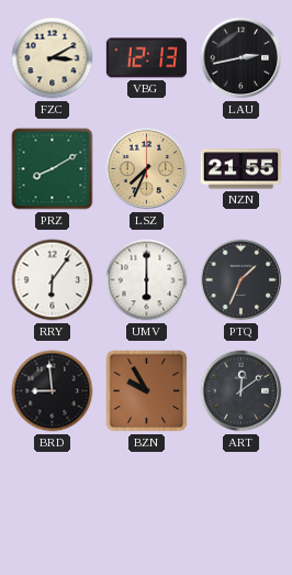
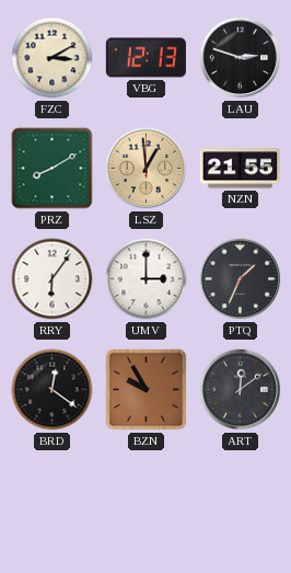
LAU: 2:43 -> 2:48 (241, 58)
LSZ: 7:34 -> 12:59 (147, 169)
UMV: 6:00 -> 3:00 (147, 279)
BRD: 8:59 -> 12:21 (53, 390)
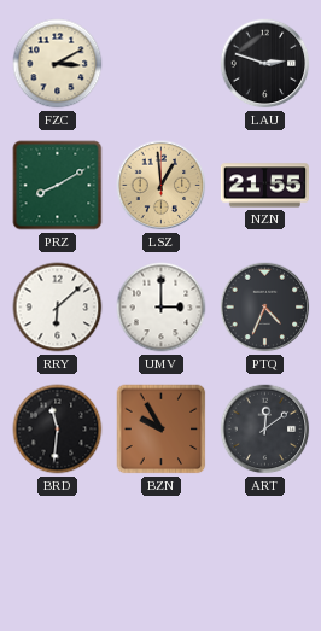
VBG: 12:13 -> none (145, 58)
RRY: 6:06 -> 6:08 (58, 308)
PTQ: 1:34 -> 4:34 (265, 308)
BRD: 12:21 -> 11:31 (58, 430)
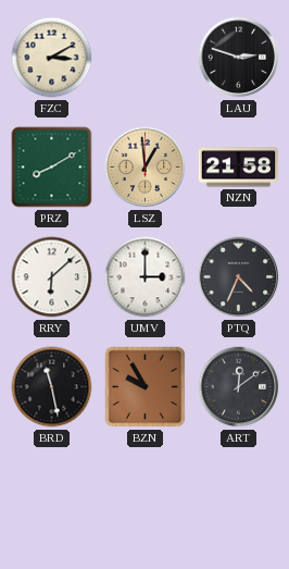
NZN: 21:55 -> 21:58 (238, 168)
BRD: 11:31 -> 11:28 (52, 387)
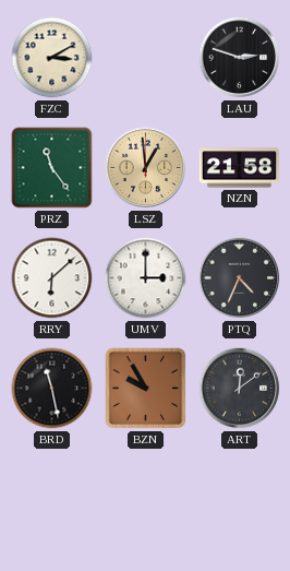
PRZ: 8:10 -> 11:24 (52, 168)
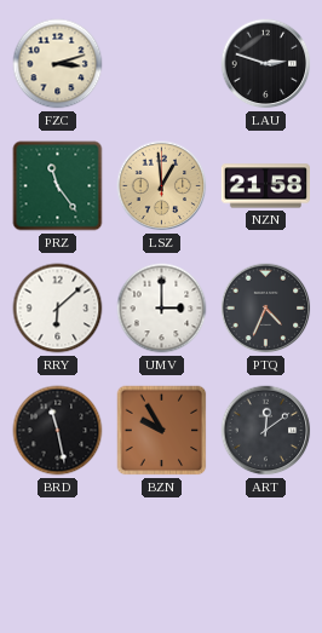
FZC: 3:10 -> 3:12 (58, 64)
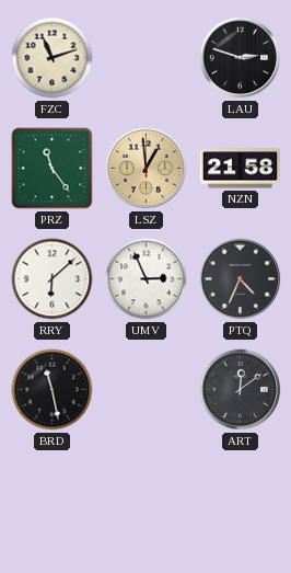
FZC: 3:12 -> 11:12 (53, 58)
UMV: 3:00 -> 2:56 (147, 279)
BZN: 9:55 -> none (162, 431)
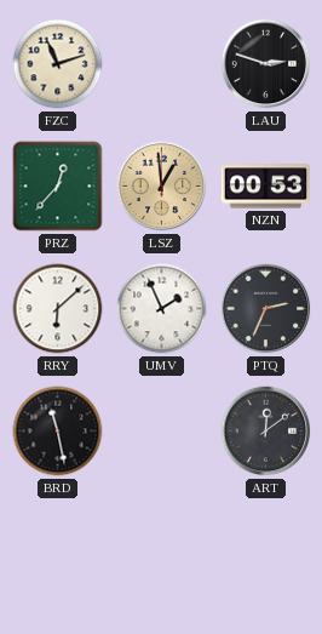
PRZ: 11:24 -> 12:37 (58, 187)
NZN: 21:58 -> 00:53 (265, 187)
UMV: 2:56 -> 1:56 (162, 309)
PTQ: 4:34 -> 2:34 (266, 309)
